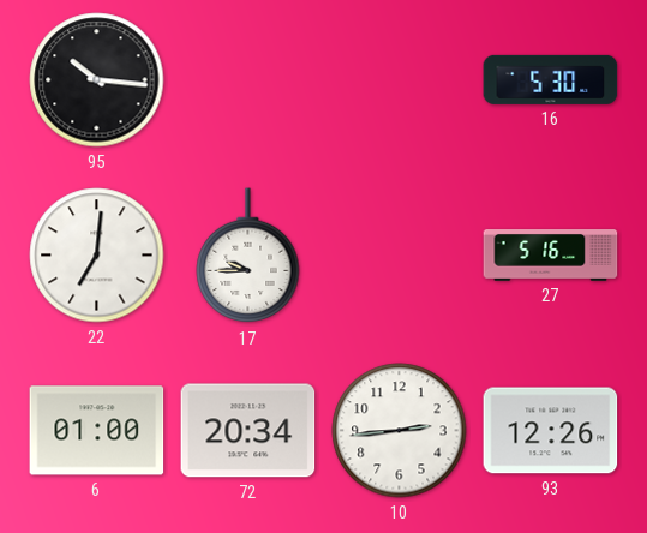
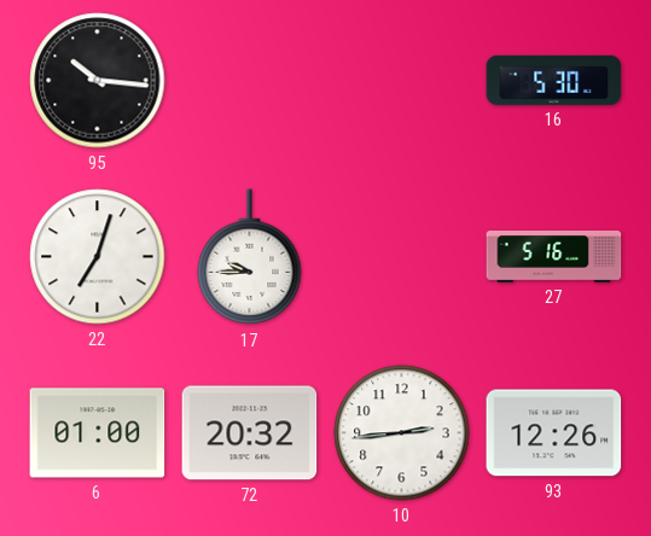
22: 7:01 -> 7:03 (98, 257)
72: 20:34 -> 20:32 (250, 433)
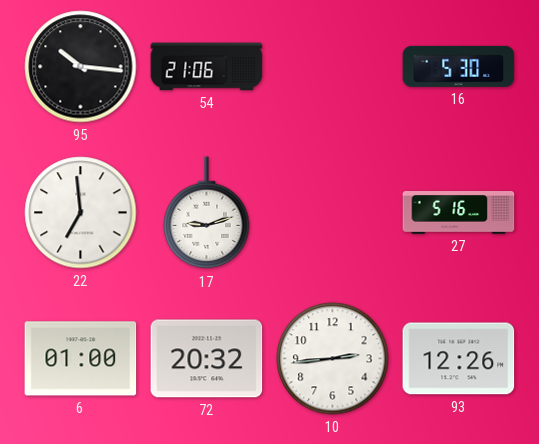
54: none -> 21:06 (207, 67)
22: 7:03 -> 6:59 (81, 213)
17: 9:45 -> 9:12 (207, 213)
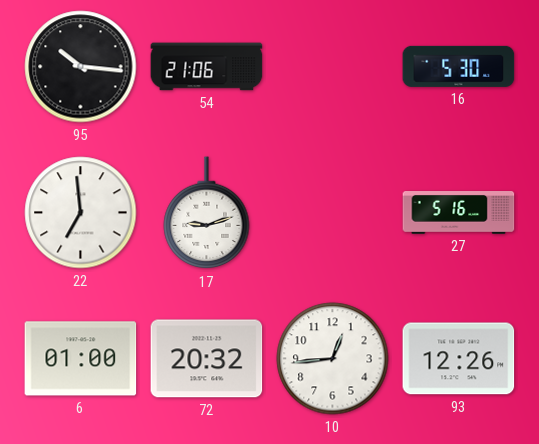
10: 2:44 -> 12:44 (333, 359)
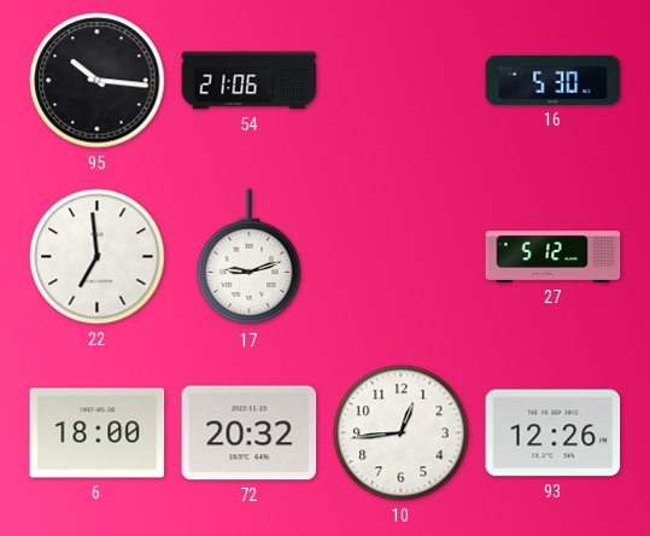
27: 5:16 -> 5:12 (554, 257)
6: 01:00 -> 18:00 (98, 433)
